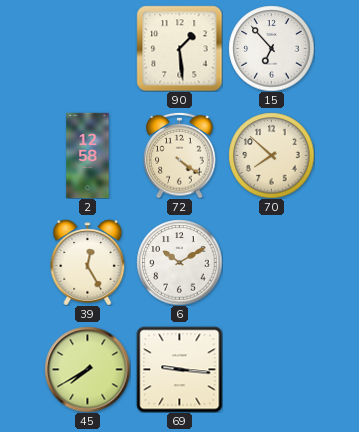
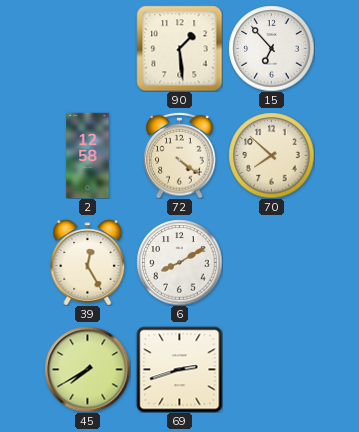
6: 10:10 -> 8:10 (179, 262)
69: 9:16 -> 2:42 (179, 369)
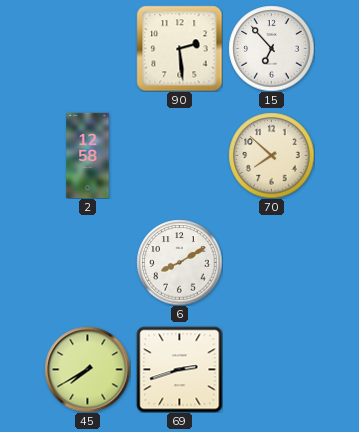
90: 1:29 -> 2:29 (179, 48)
72: 4:21 -> none (180, 155)
39: 12:25 -> none (88, 262)
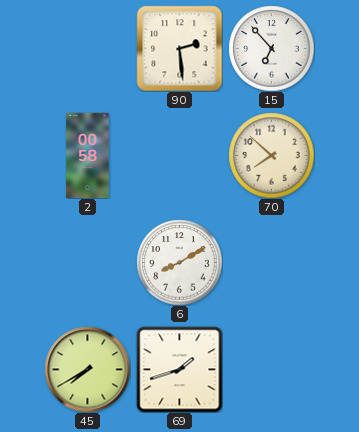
2: 12:58 -> 00:58 (88, 155)
69: 2:42 -> 1:42 (179, 369)
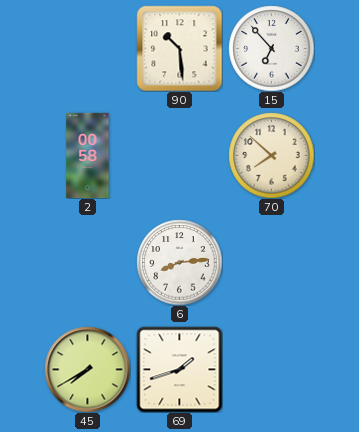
90: 2:29 -> 10:29 (179, 48)
6: 8:10 -> 8:14 (179, 262)
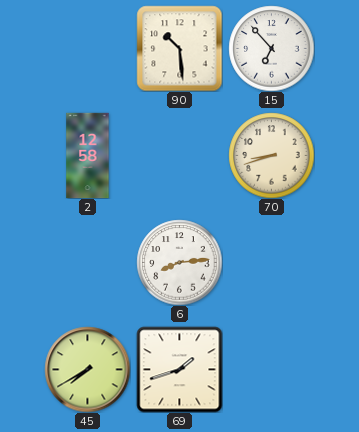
2: 00:58 -> 12:58 (88, 155)
70: 7:52 -> 8:42 (271, 155)
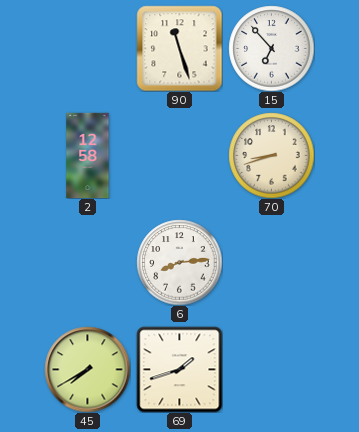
90: 10:29 -> 11:27 (179, 48)
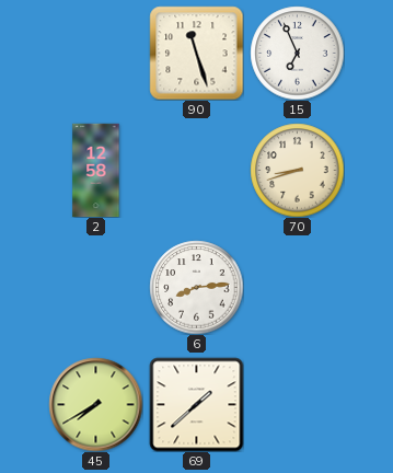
15: 6:53 -> 6:56 (297, 53)
69: 1:42 -> 1:38 (196, 404)
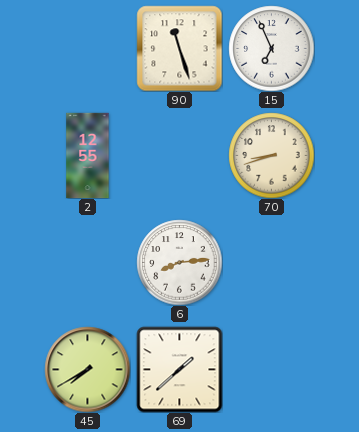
2: 12:58 -> 12:55 (88, 155)
